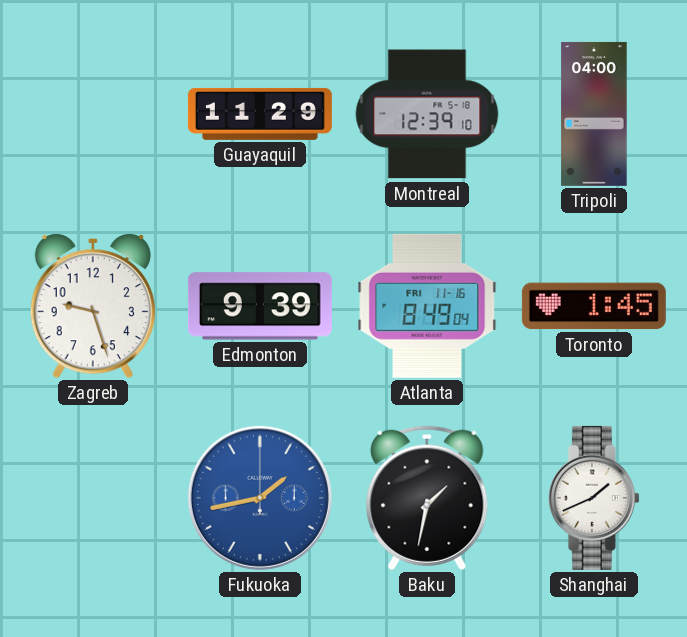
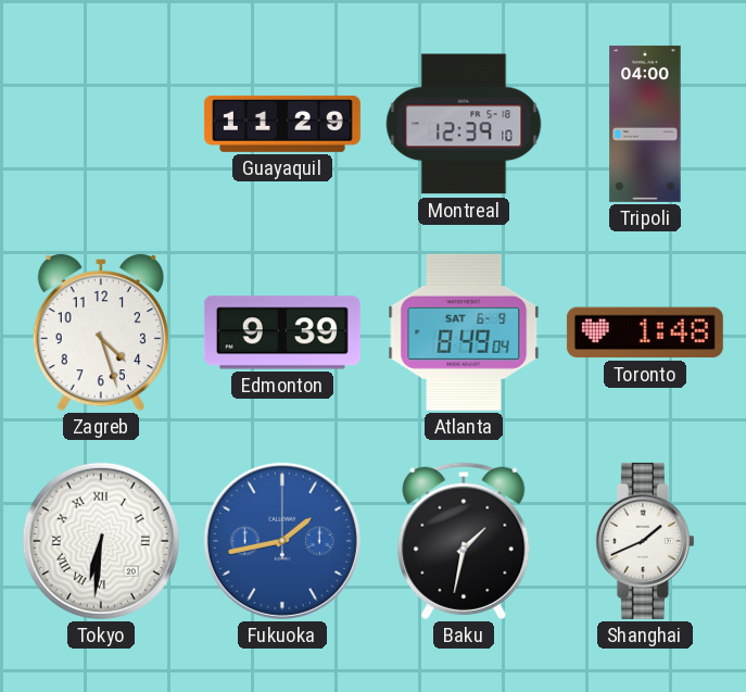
Zagreb: 9:27 -> 4:27 (101, 332)
Atlanta date: FRI 11-16 -> SAT 6-9 (464, 332)
Toronto: 1:45 -> 1:48 (645, 332)
Tokyo: none -> 6:31 (101, 541)
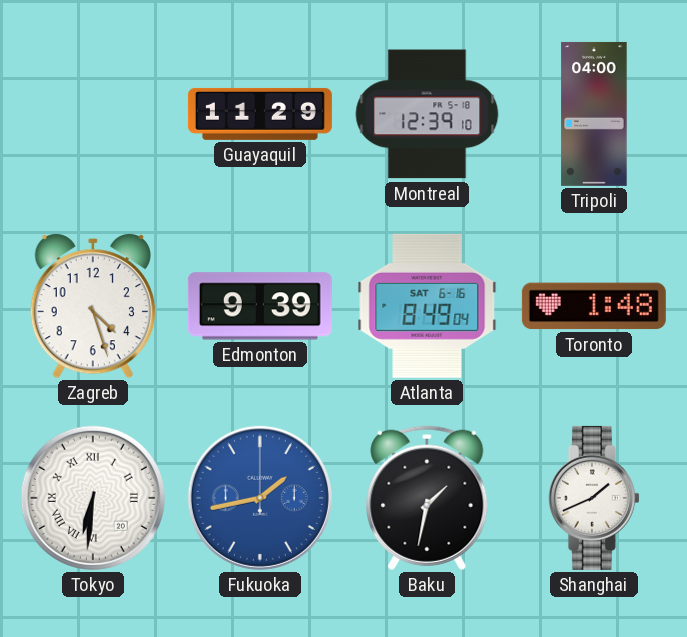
Atlanta date: SAT 6-9 -> SAT 6-16 (427, 306)
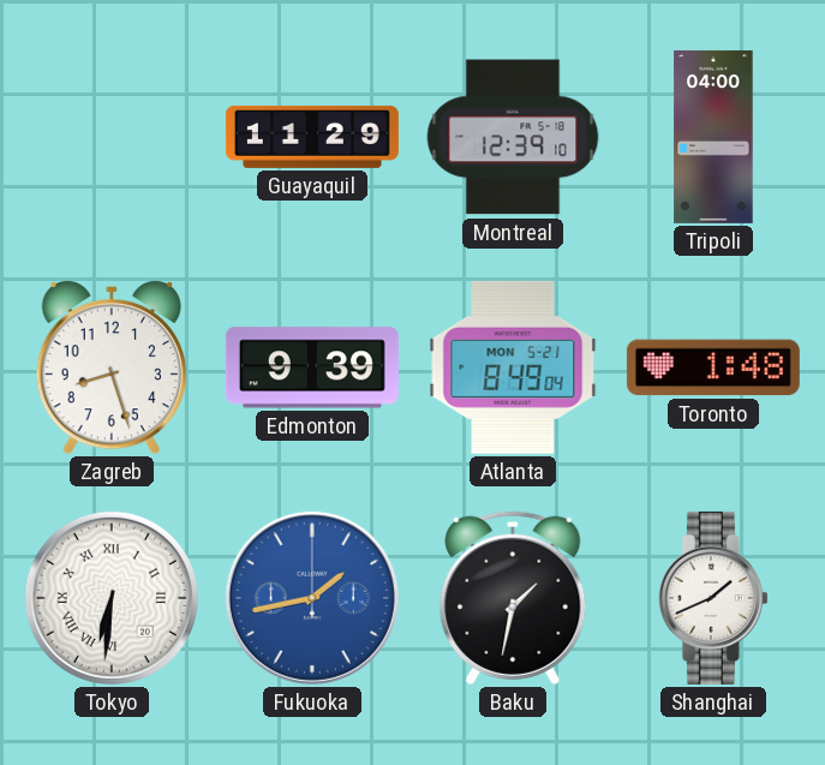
Zagreb: 4:27 -> 8:27 (112, 367)
Atlanta date: SAT 6-16 -> MON 5-21 (513, 367)
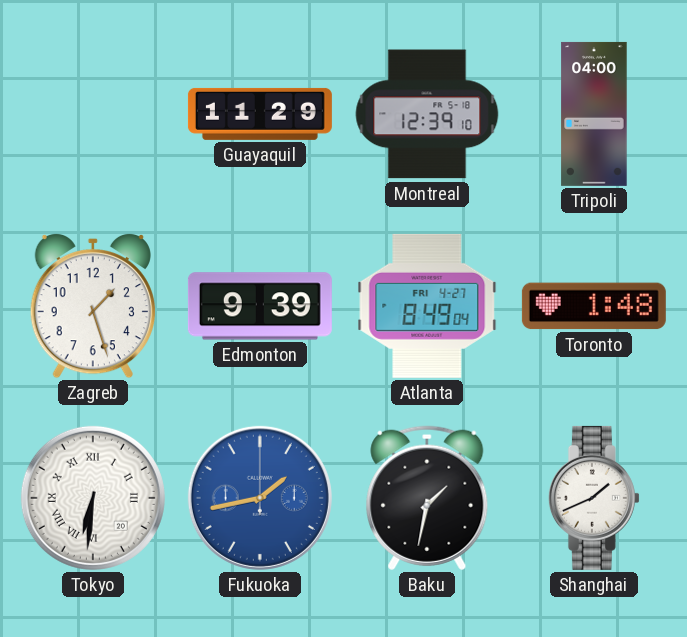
Zagreb: 8:27 -> 1:27 (93, 306)
Atlanta date: MON 5-21 -> FRI 4-27 (427, 306)
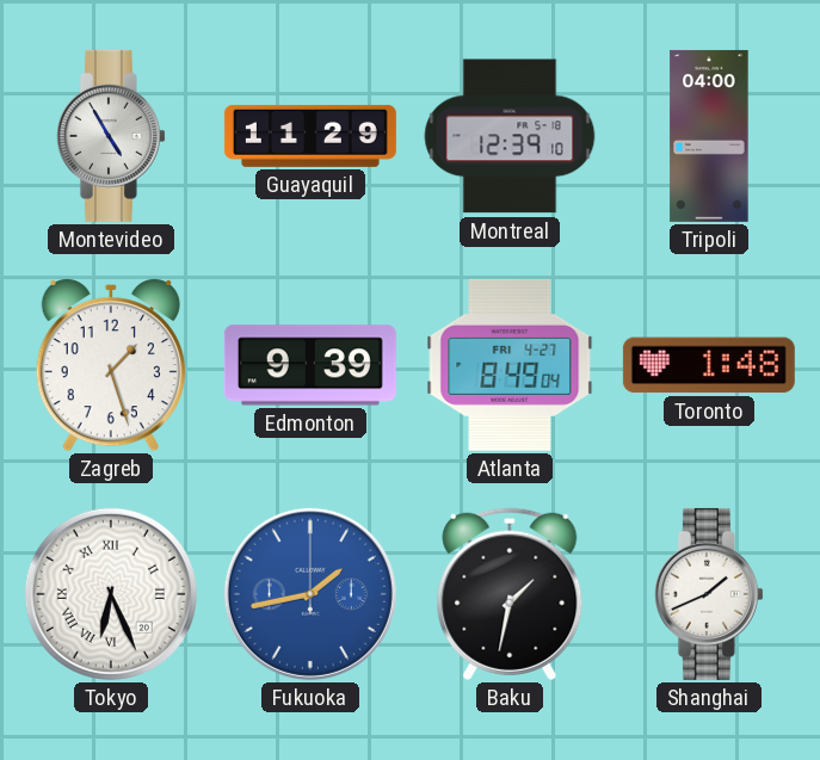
Montevideo: none -> 4:55 (111, 136)
Tokyo: 6:31 -> 6:26 (111, 594)
